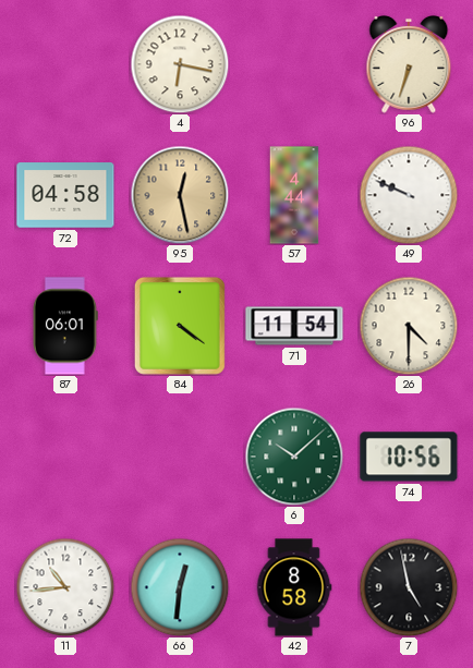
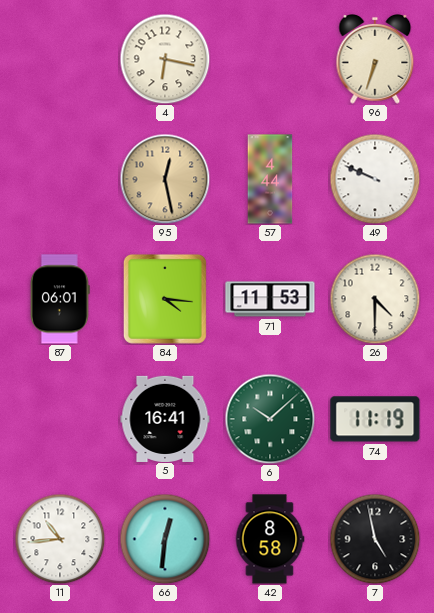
72: 04:58 -> none (65, 195)
84: 4:21 -> 4:16 (165, 299)
71: 11:54 -> 11:53 (270, 299)
5: none -> 16:41 (165, 418)
74: 10:56 -> 11:19 (375, 419)
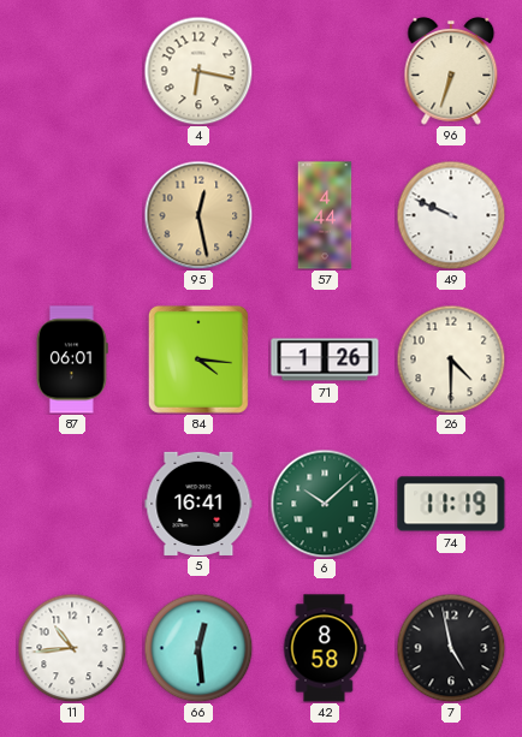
71: 11:53 -> 1:26 (325, 359)
66: 12:31 -> 12:29 (198, 648)
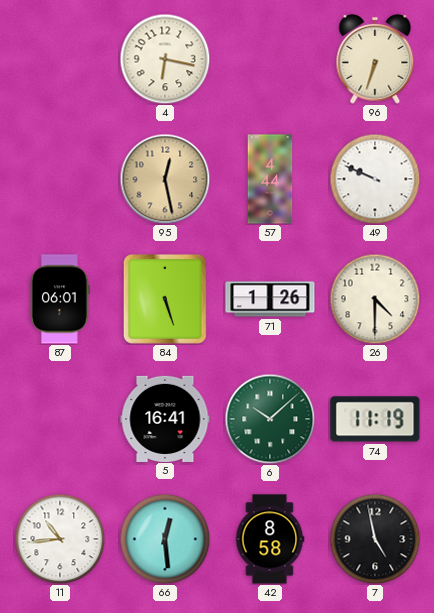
84: 4:16 -> 5:27 (165, 299)
